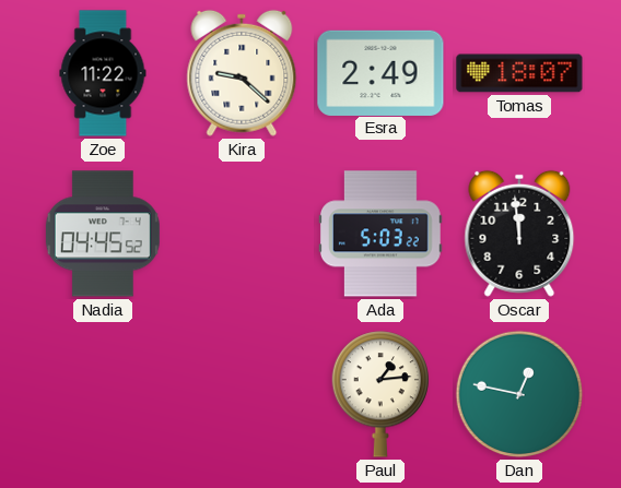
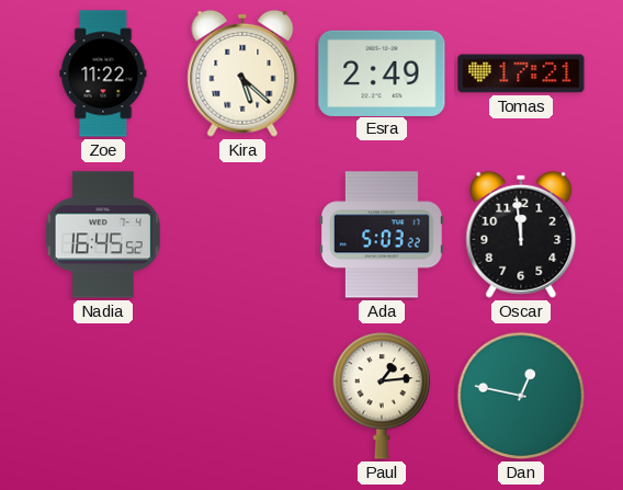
Kira: 9:22 -> 5:22 (242, 73)
Tomas: 18:07 -> 17:21 (521, 73)
Nadia: 04:45 -> 16:45 (103, 235)
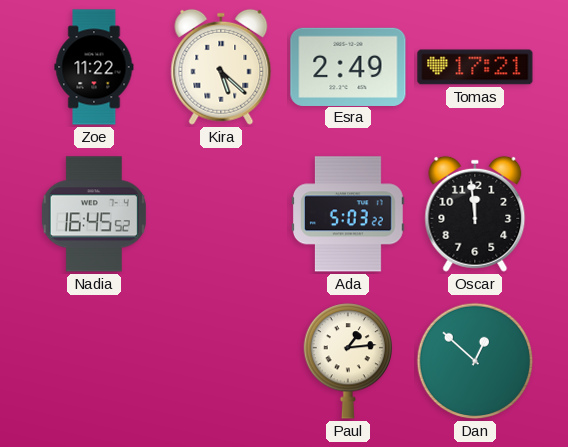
Dan: 12:47 -> 12:52 (475, 361)
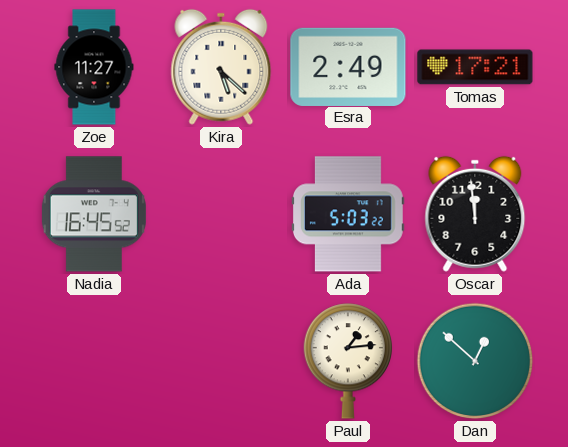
Zoe: 11:22 -> 11:27 (94, 67)
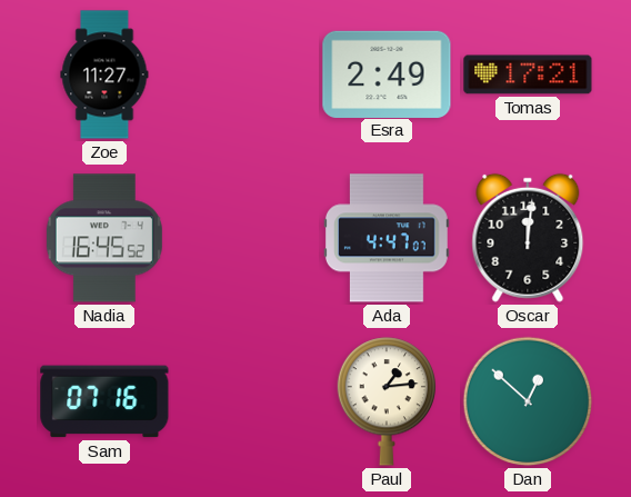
Kira: 5:22 -> none (221, 67)
Ada: 5:03 -> 4:47 (387, 238)
Oscar: 11:59 -> 12:01 (528, 238)
Sam: none -> 07:16 (104, 401)
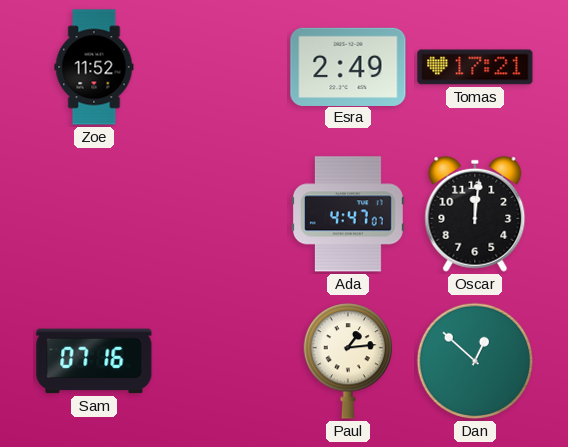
Zoe: 11:27 -> 11:52 (94, 67)
Nadia: 16:45 -> none (104, 238)
